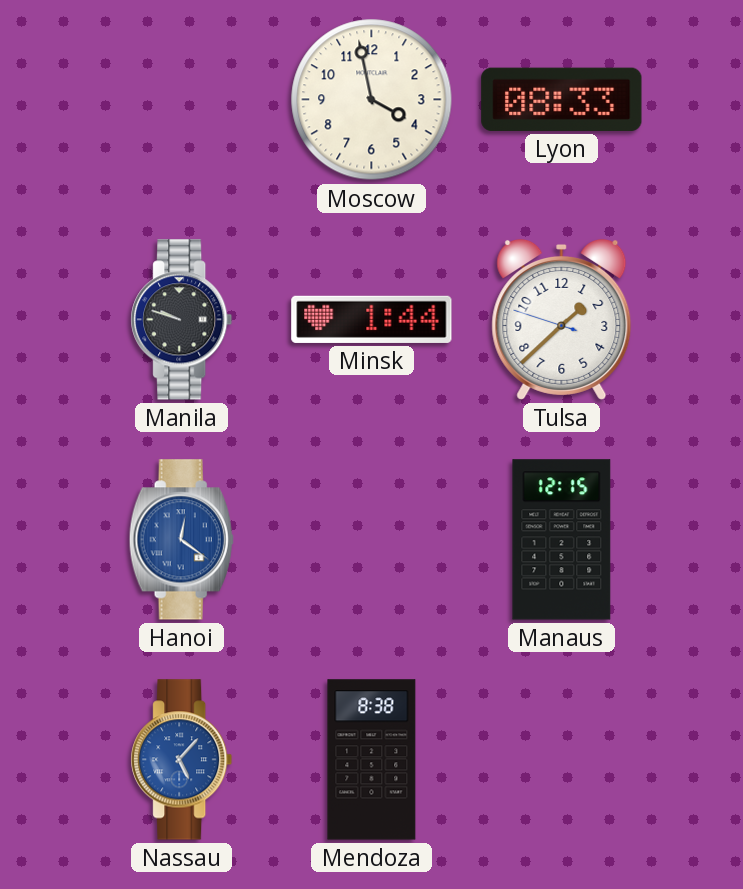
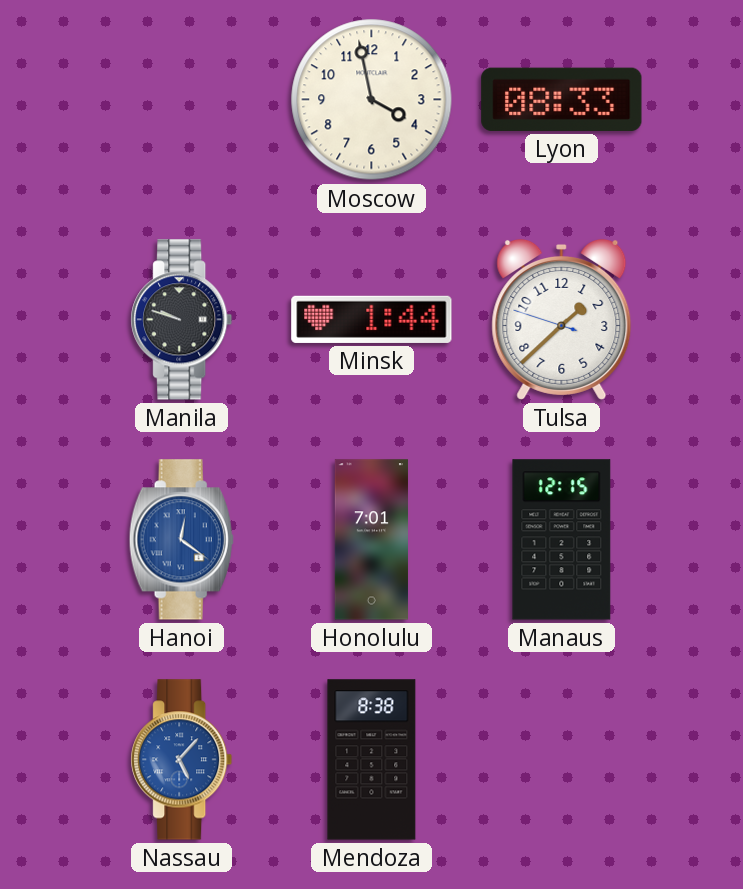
Honolulu: none -> 7:01 (371, 540)
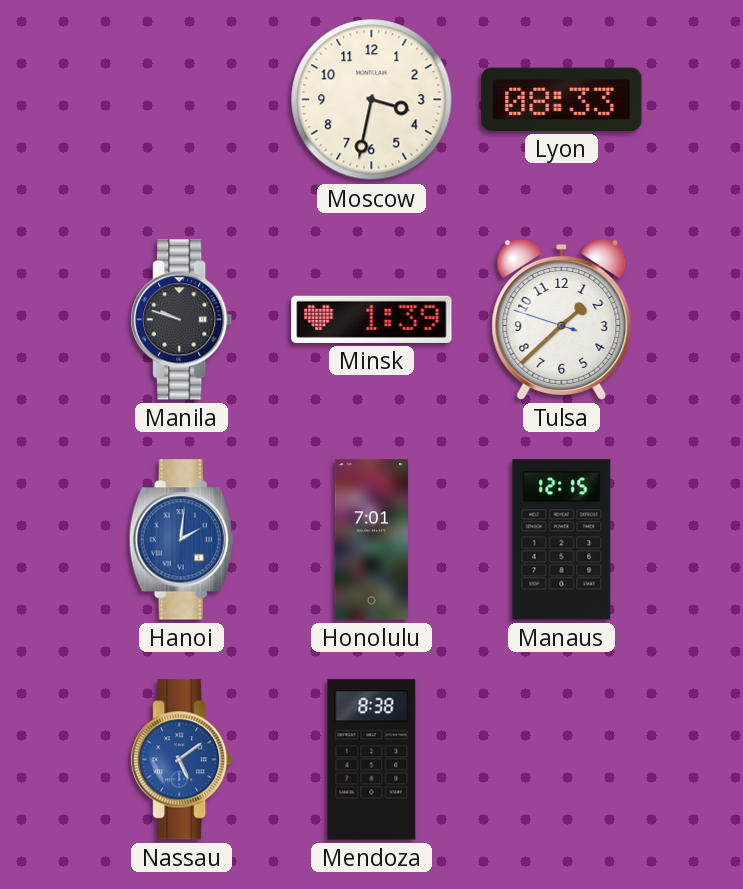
Moscow: 3:58 -> 3:32 (372, 100)
Minsk: 1:44 -> 1:39 (372, 319)
Hanoi: 12:21 -> 2:01 (181, 540)
Nassau: 5:07 -> 5:09 (182, 760)
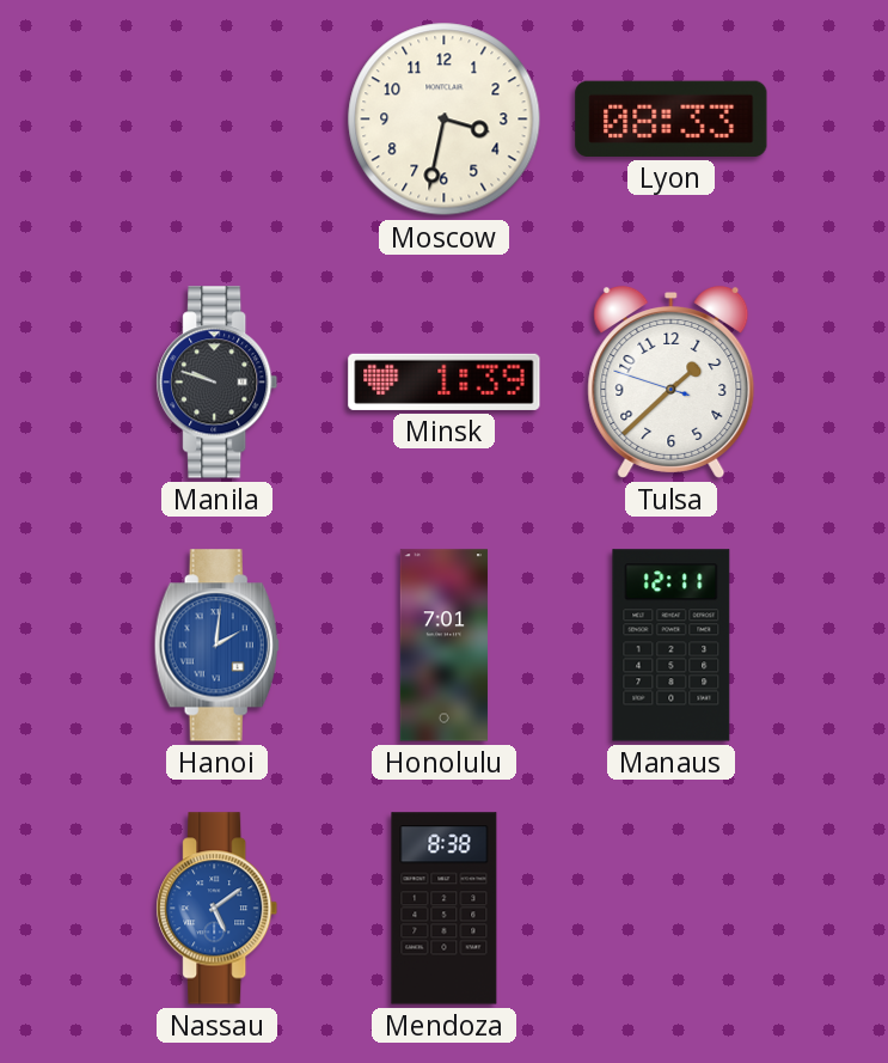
Manaus: 12:15 -> 12:11 (672, 646)
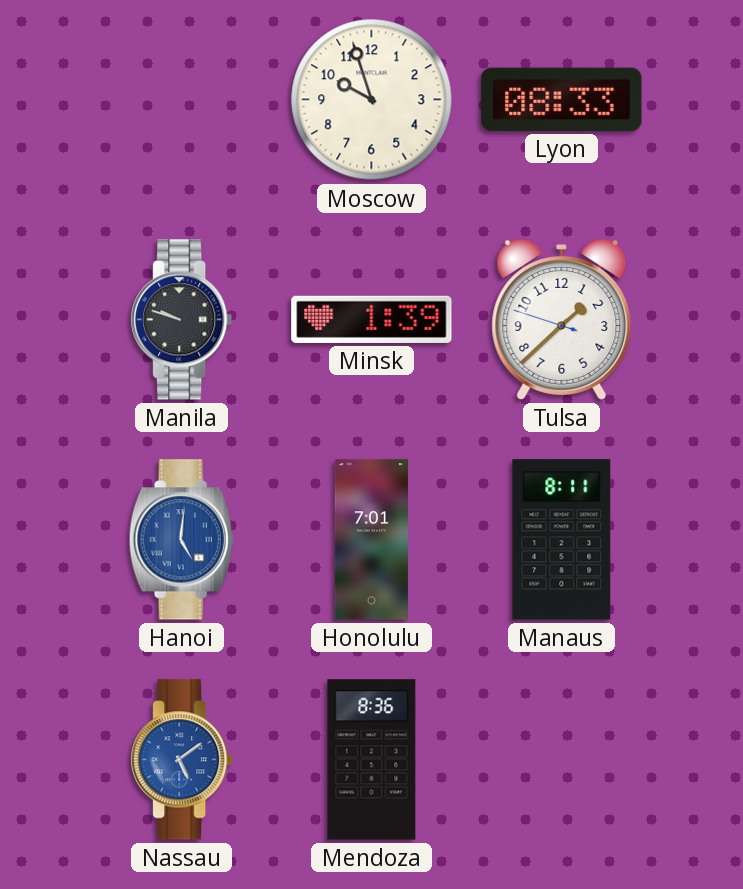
Moscow: 3:32 -> 9:57 (372, 100)
Hanoi: 2:01 -> 5:01 (181, 540)
Manaus: 12:11 -> 8:11 (562, 540)
Mendoza: 8:38 -> 8:36 (372, 760)
